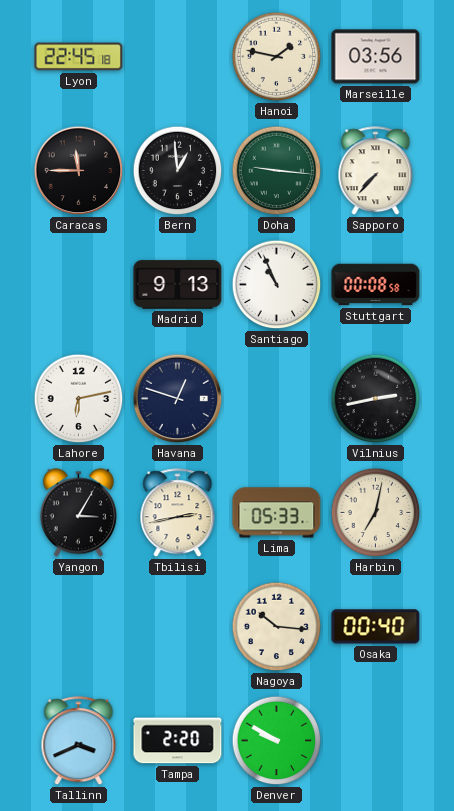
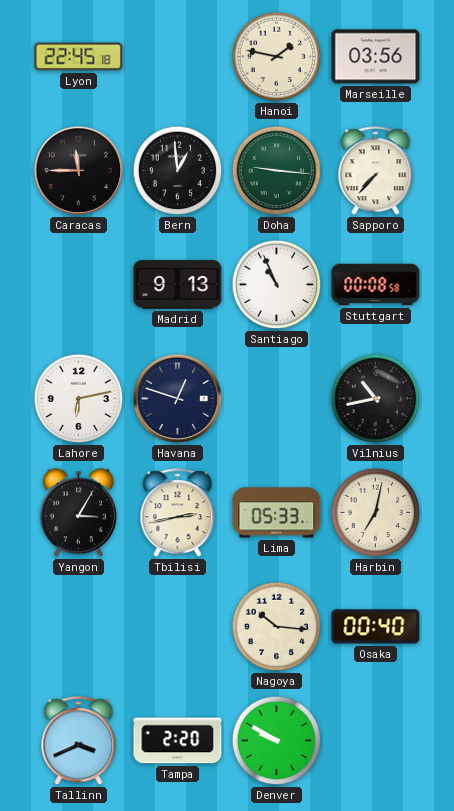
Vilnius: 2:43 -> 10:43 (376, 399)
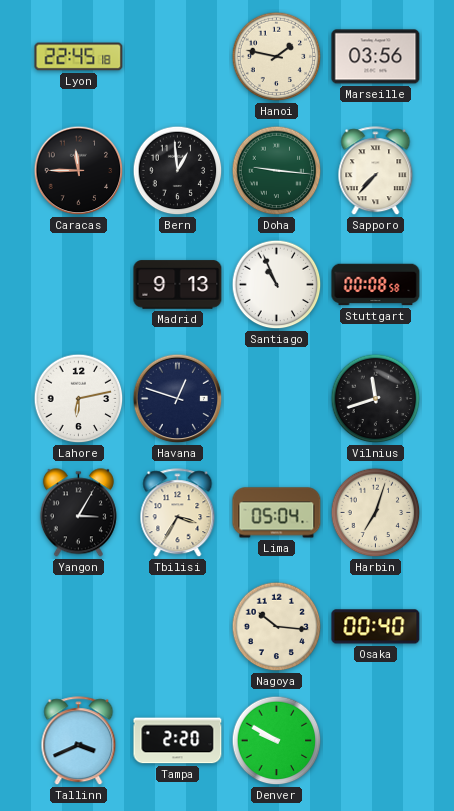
Vilnius: 10:43 -> 11:42 (376, 399)
Tbilisi: 2:43 -> 3:35 (178, 513)
Lima: 05:33 -> 05:04 (277, 513)
Harbin: 7:02 -> 7:03 (376, 513)
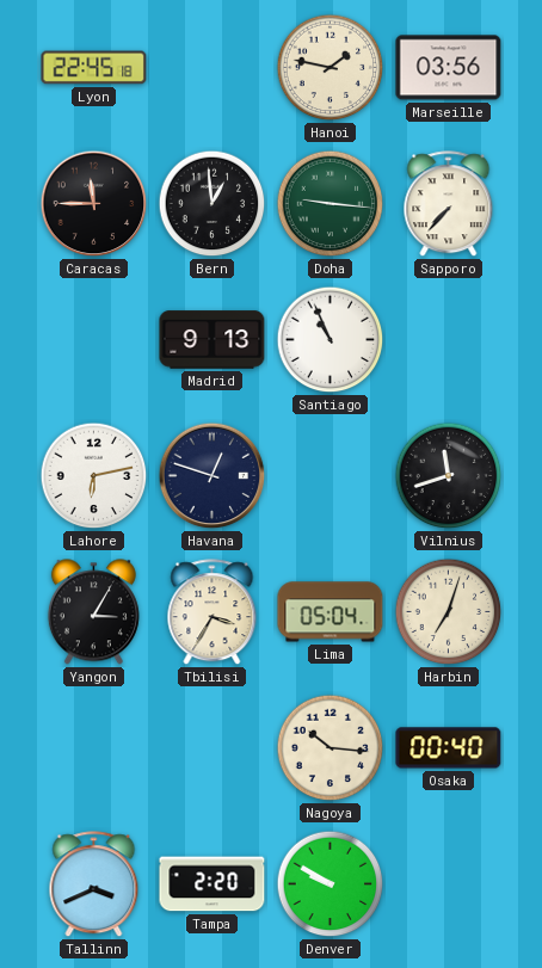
Stuttgart: 00:08 -> none (376, 285)
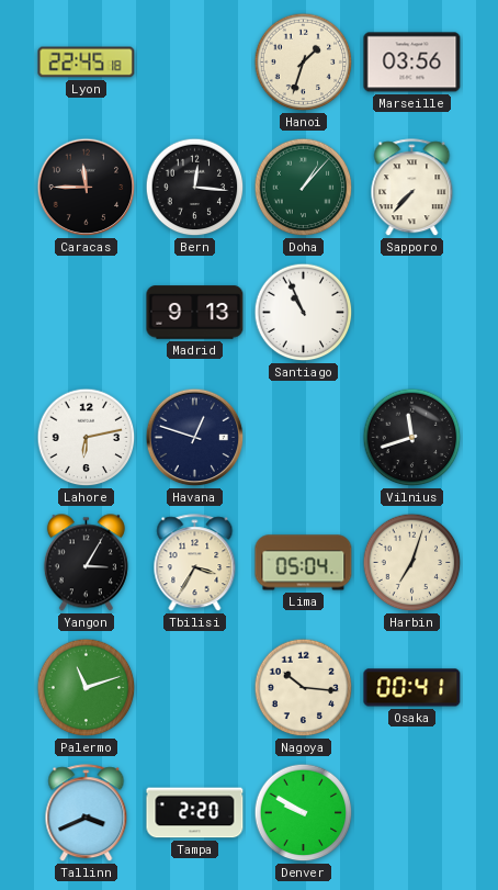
Hanoi: 1:47 -> 1:33 (304, 63)
Bern: 12:59 -> 12:16 (195, 188)
Doha: 9:16 -> 1:07 (304, 188)
Palermo: none -> 11:12 (87, 688)
Osaka: 00:40 -> 00:41 (412, 688)
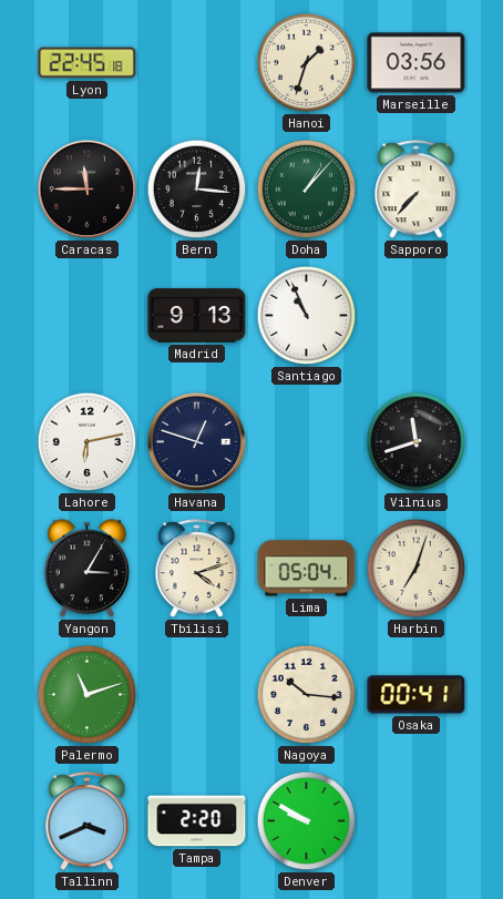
Tbilisi: 3:35 -> 4:12 (197, 569)
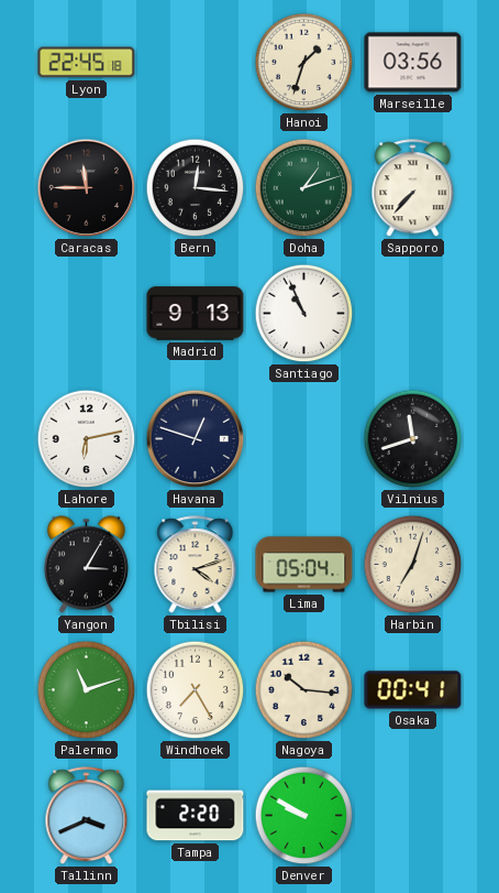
Doha: 1:07 -> 1:12 (304, 188)
Windhoek: none -> 7:25 (196, 690)
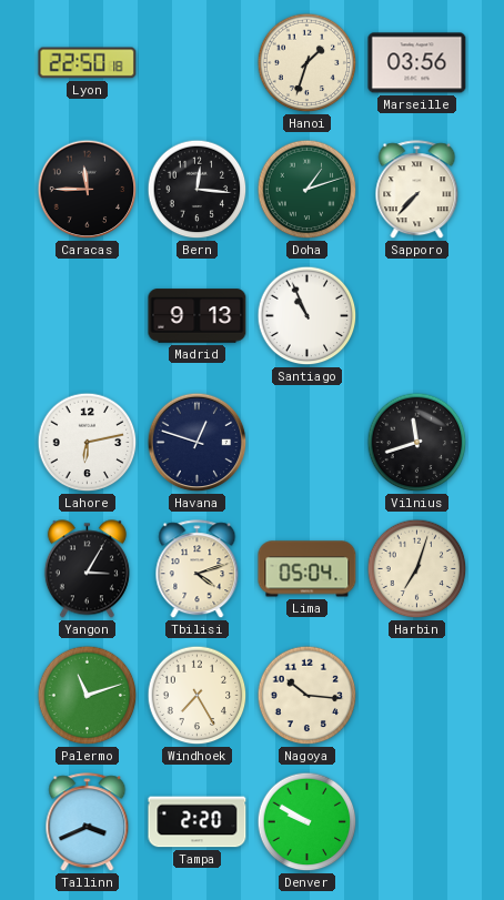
Lyon: 22:45 -> 22:50 (88, 63)
Osaka: 00:41 -> none (413, 690)
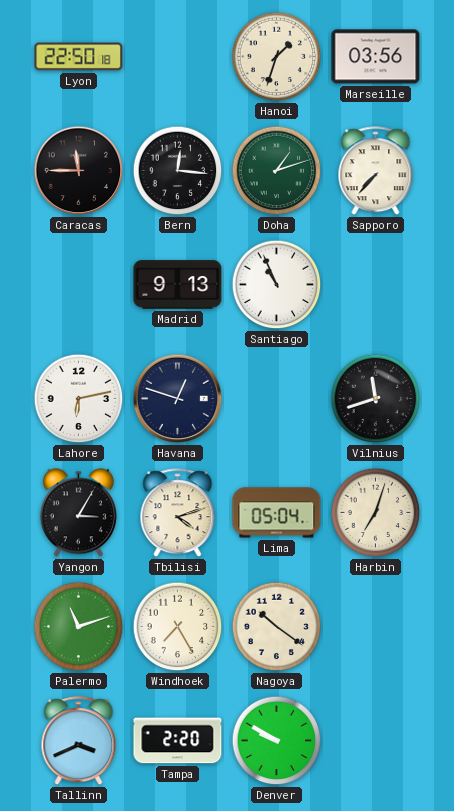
Nagoya: 10:16 -> 10:21 (277, 627)
